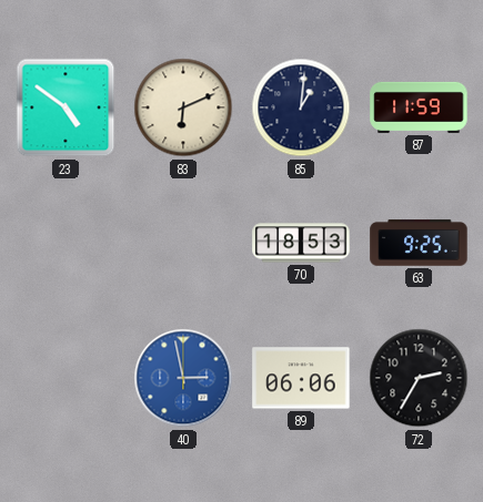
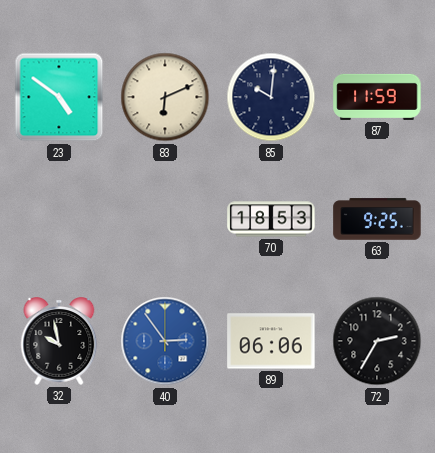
85: 1:01 -> 10:01 (271, 97)
32: none -> 9:58 (59, 341)
40: 2:58 -> 2:54 (165, 341)
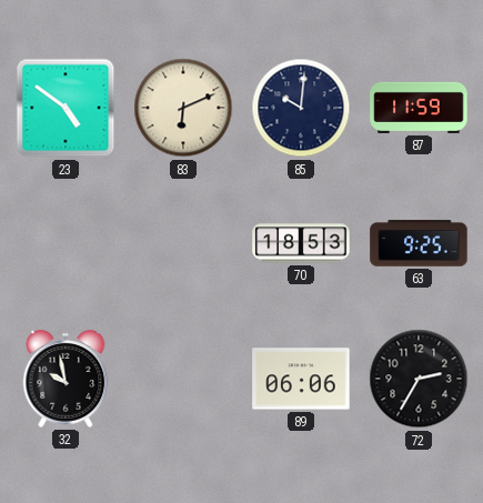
40: 2:54 -> none (165, 341)
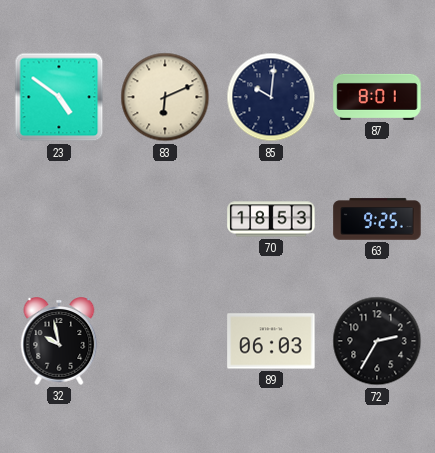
87: 11:59 -> 8:01 (377, 97)
89: 06:06 -> 06:03 (271, 341)
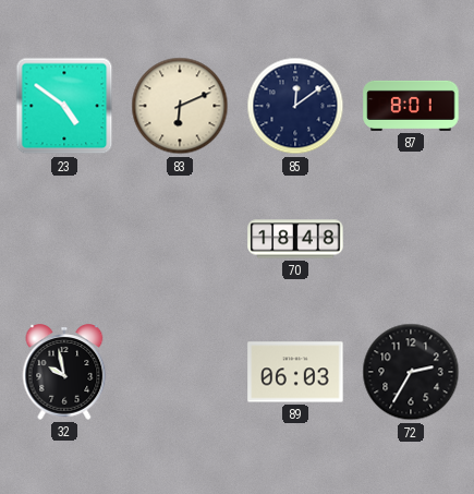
85: 10:01 -> 12:09 (295, 106)
70: 18:53 -> 18:48 (295, 239)
63: 9:25 -> none (377, 219)
